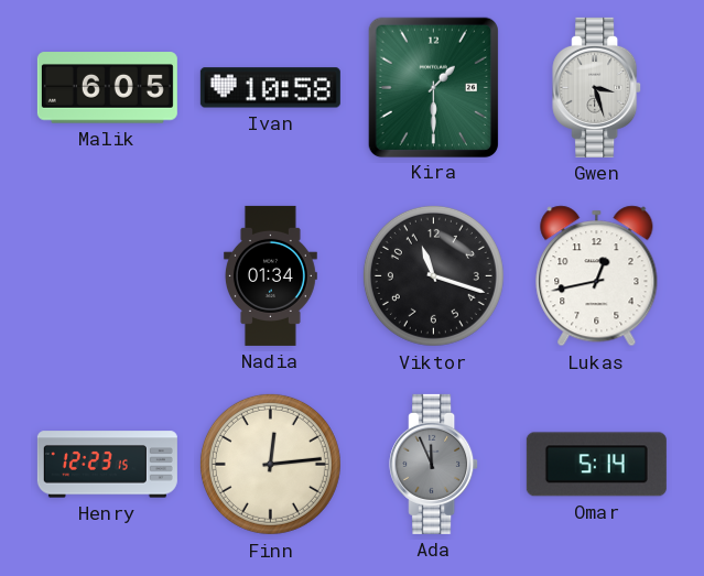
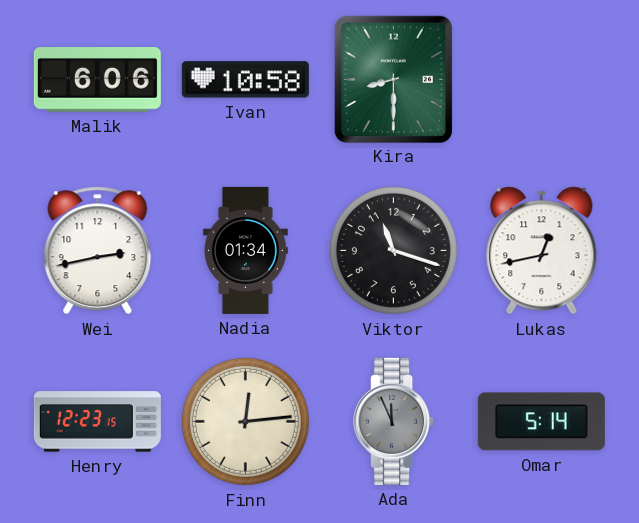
Malik: 6:05 -> 6:06 (97, 80)
Kira: 1:30 -> 8:30 (393, 79)
Gwen: 3:27 -> none (597, 87)
Wei: none -> 2:43 (98, 251)
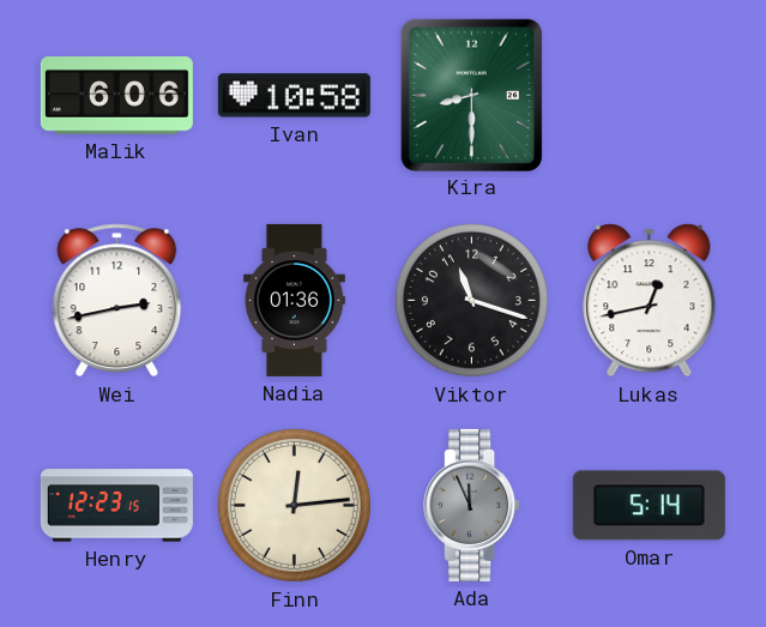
Nadia: 01:34 -> 01:36 (294, 300)
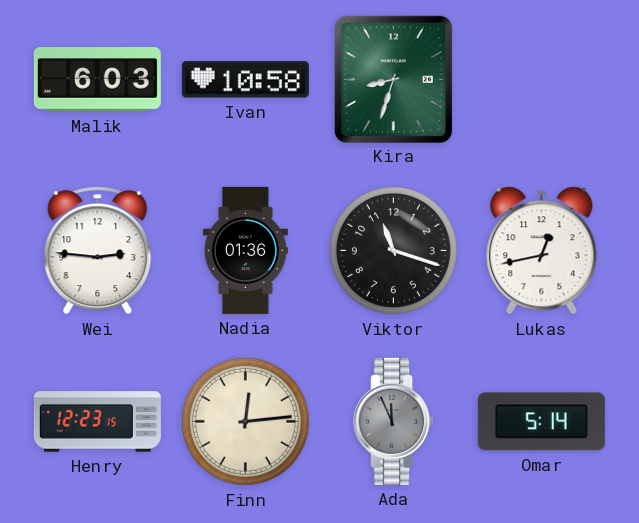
Malik: 6:06 -> 6:03 (97, 80)
Kira: 8:30 -> 8:33 (393, 79)
Wei: 2:43 -> 2:46 (98, 251)
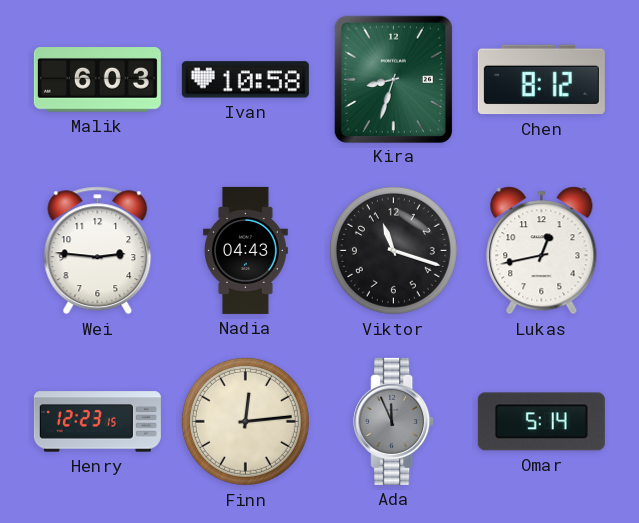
Chen: none -> 8:12 (541, 80)
Nadia: 01:36 -> 04:43 (245, 250)
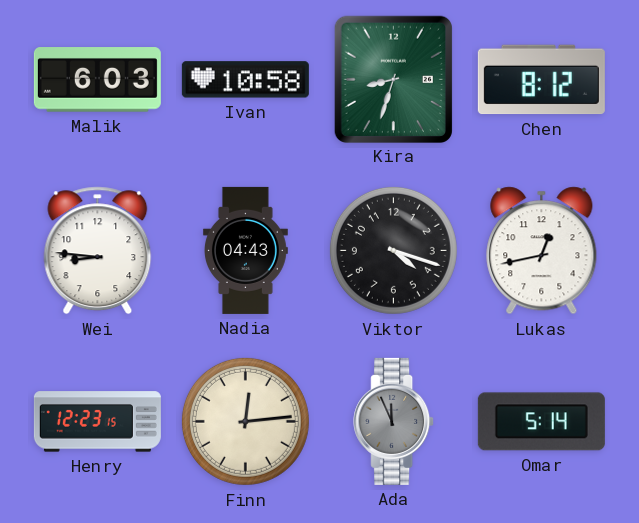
Wei: 2:46 -> 8:46 (98, 251)
Viktor: 11:18 -> 4:18 (393, 250)
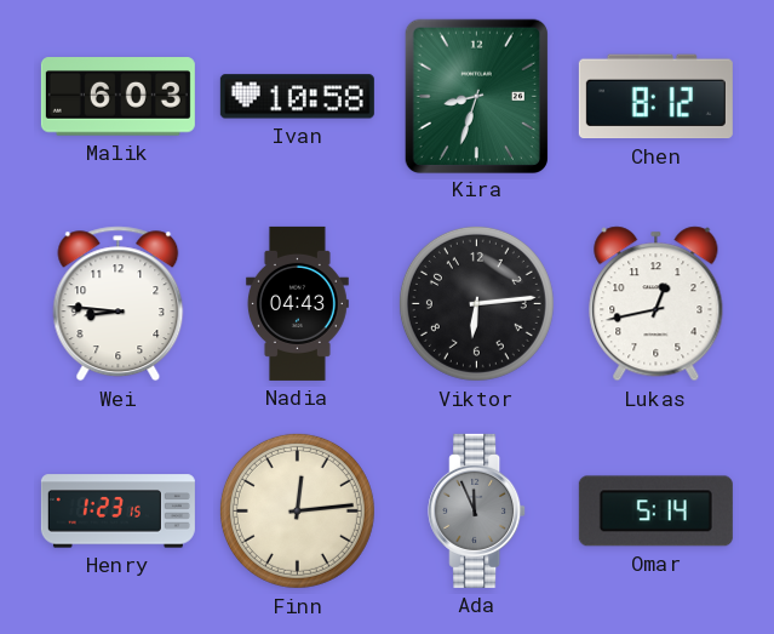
Viktor: 4:18 -> 6:14 (476, 303)
Henry: 12:23 -> 1:23 (117, 512)
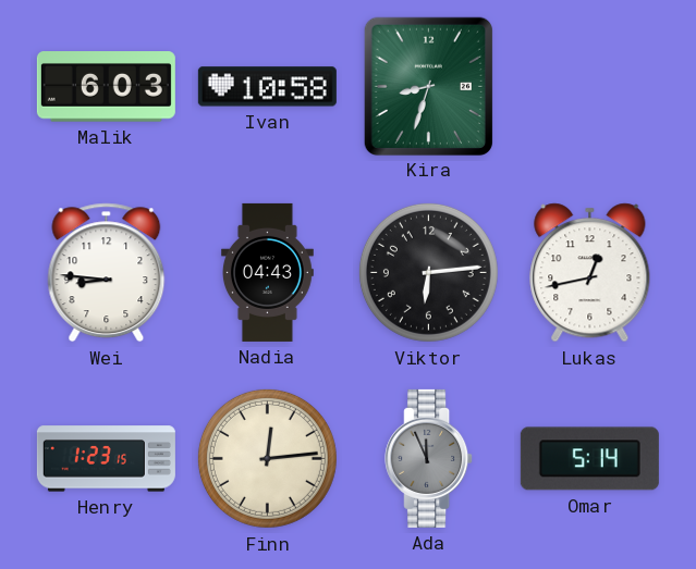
Chen: 8:12 -> none (655, 97)
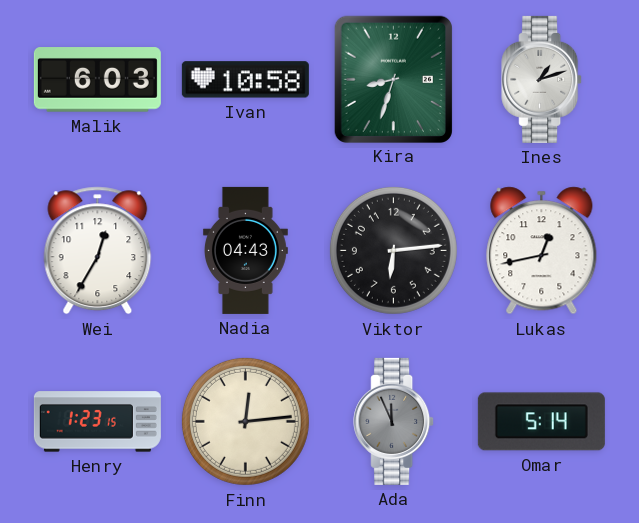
Ines: none -> 1:12 (542, 79)
Wei: 8:46 -> 12:35 (98, 251)
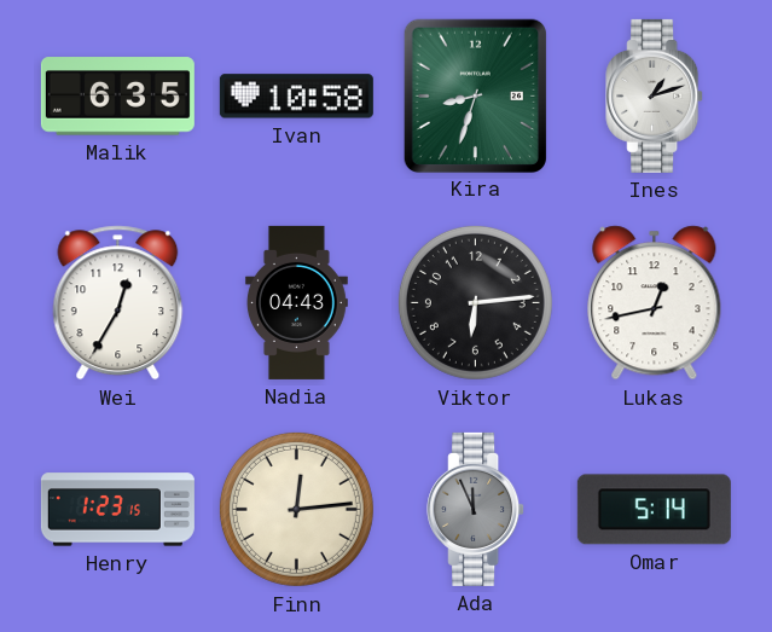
Malik: 6:03 -> 6:35 (117, 97)
